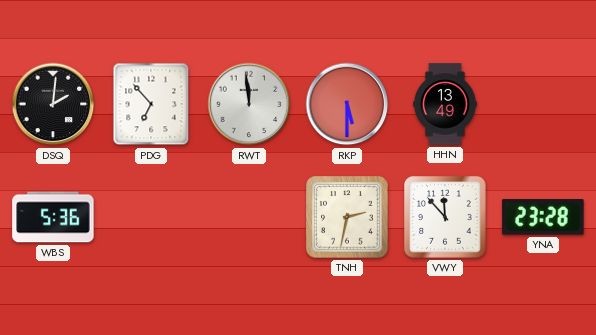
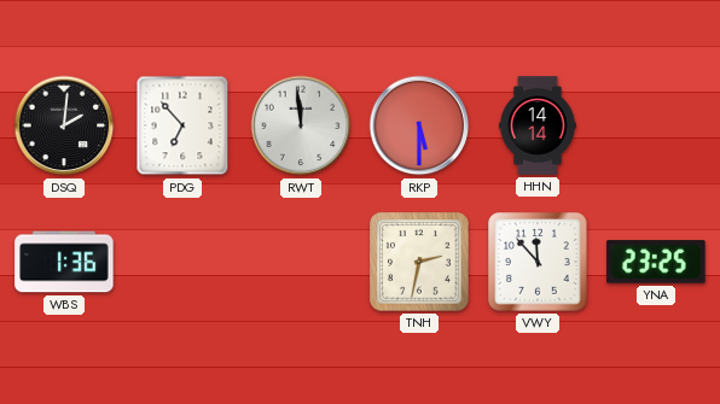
HHN: 13:49 -> 14:14 (539, 125)
WBS: 5:36 -> 1:36 (64, 262)
YNA: 23:28 -> 23:25 (656, 262)
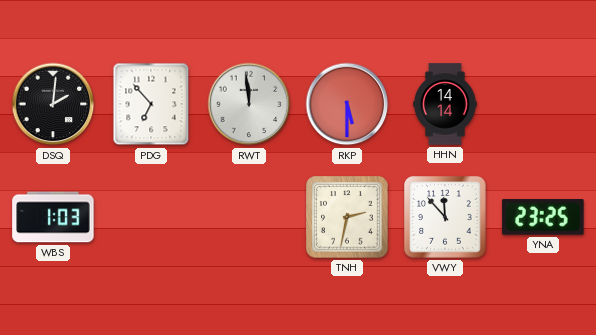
WBS: 1:36 -> 1:03 (53, 217)
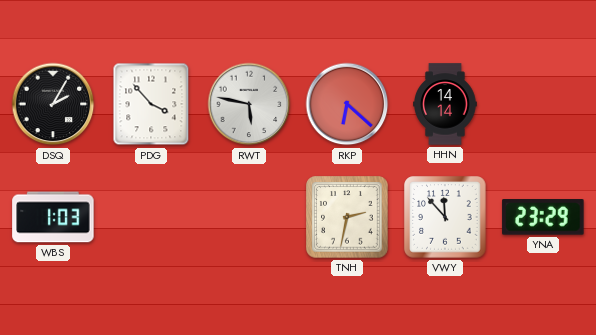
DSQ: 2:01 -> 2:05 (53, 104)
PDG: 6:53 -> 3:53 (151, 104)
RWT: 11:59 -> 5:47 (249, 104)
RKP: 5:30 -> 6:22 (347, 104)
YNA: 23:25 -> 23:29 (543, 217)
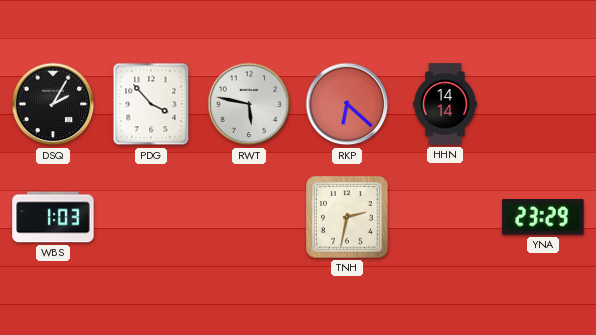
VWY: 11:53 -> none (445, 217)
